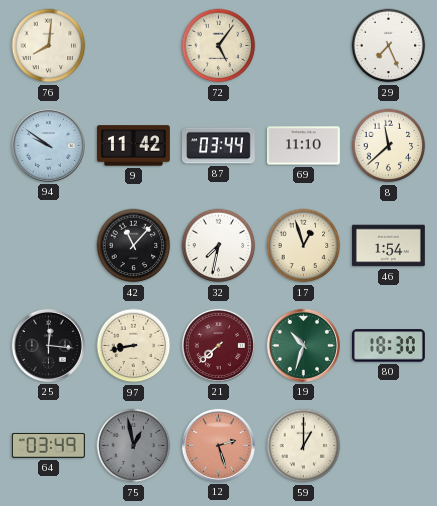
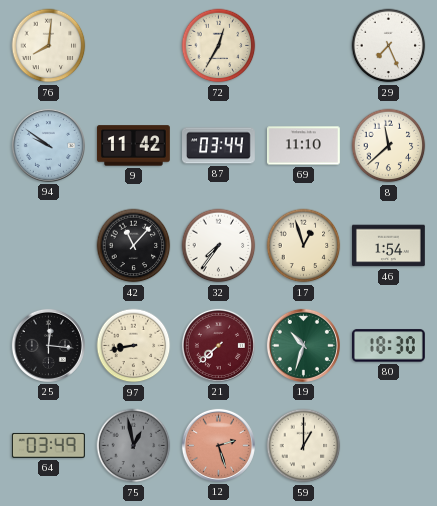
72: 5:06 -> 12:35 (219, 46)
32: 7:32 -> 7:36 (219, 246)
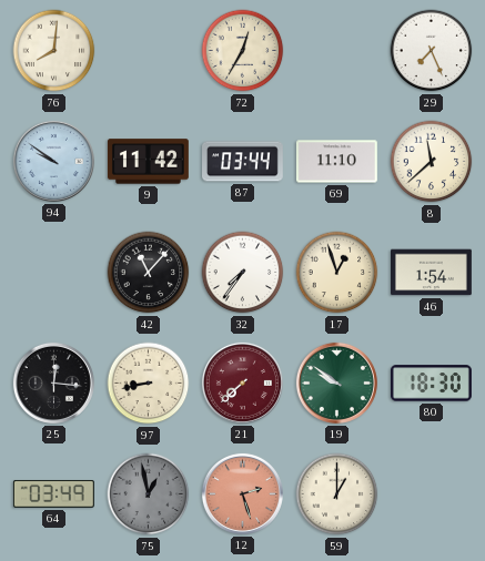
19: 10:33 -> 9:51 (336, 382)
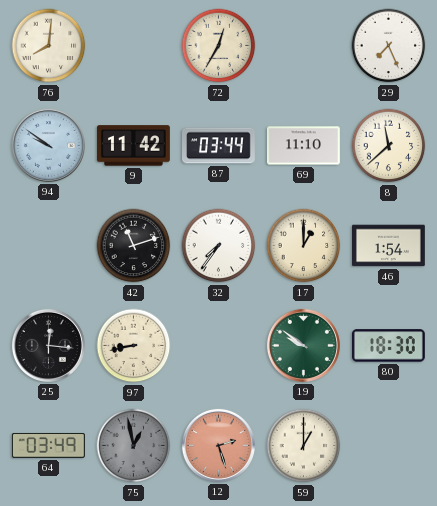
42: 11:07 -> 11:12 (134, 246)
17: 12:57 -> 1:00 (304, 246)
21: 7:38 -> none (242, 382)
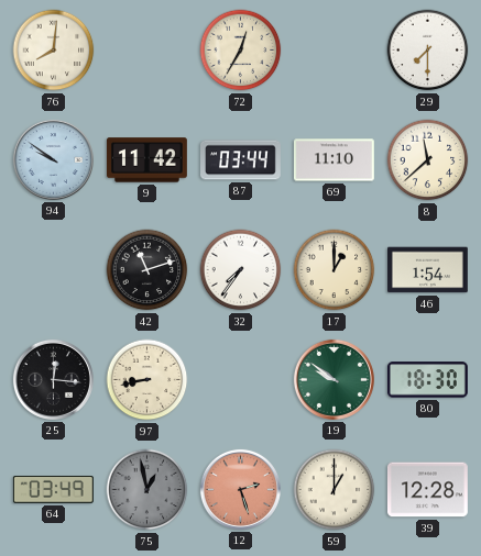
29: 7:26 -> 7:30 (428, 51)
39: none -> 12:28 (427, 490)
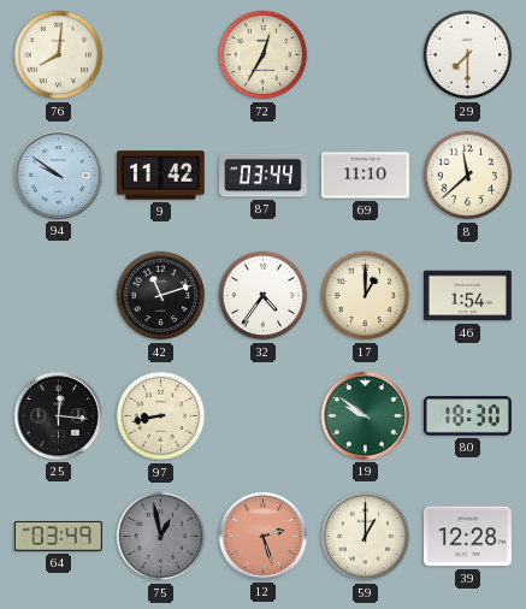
32: 7:36 -> 4:36 (264, 296)
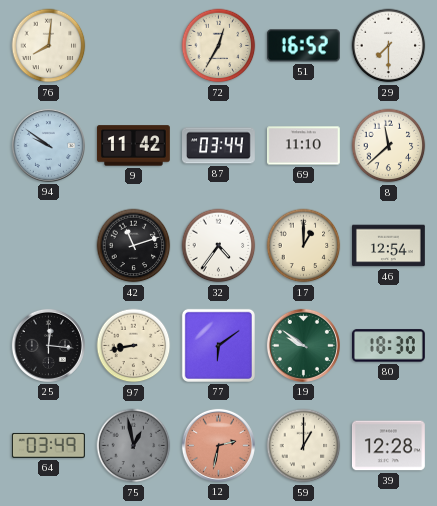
51: none -> 16:52 (303, 46)
46: 1:54 -> 12:54 (389, 246)
77: none -> 6:09 (218, 345)
12: 2:27 -> 2:32 (218, 445)
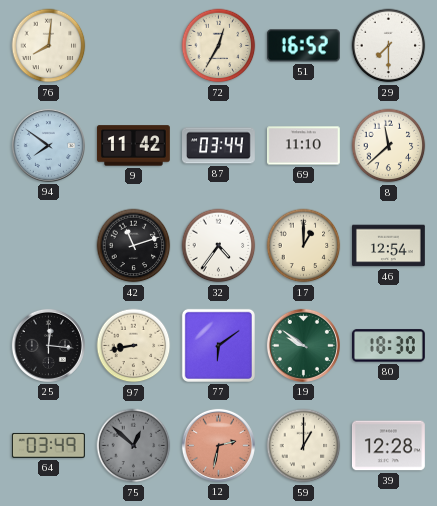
94: 9:51 -> 7:51 (48, 145)
75: 12:58 -> 12:52 (134, 446)
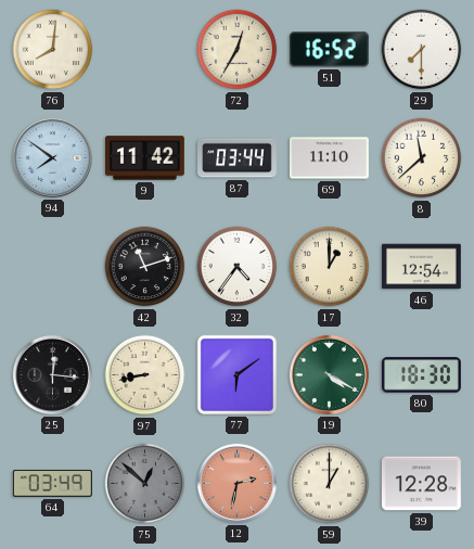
19: 9:51 -> 4:20 (329, 374)
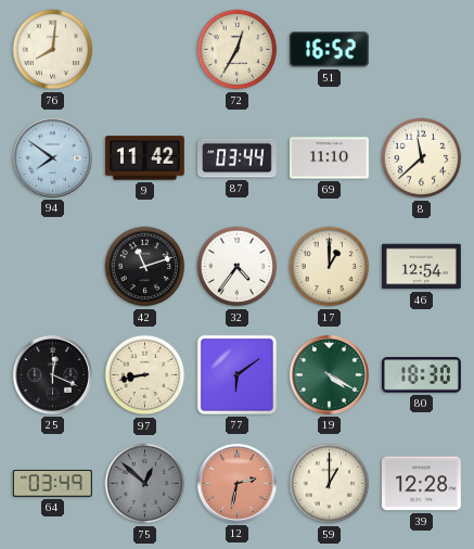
29: 7:30 -> none (422, 50)
25: 12:16 -> 12:19 (52, 374)
